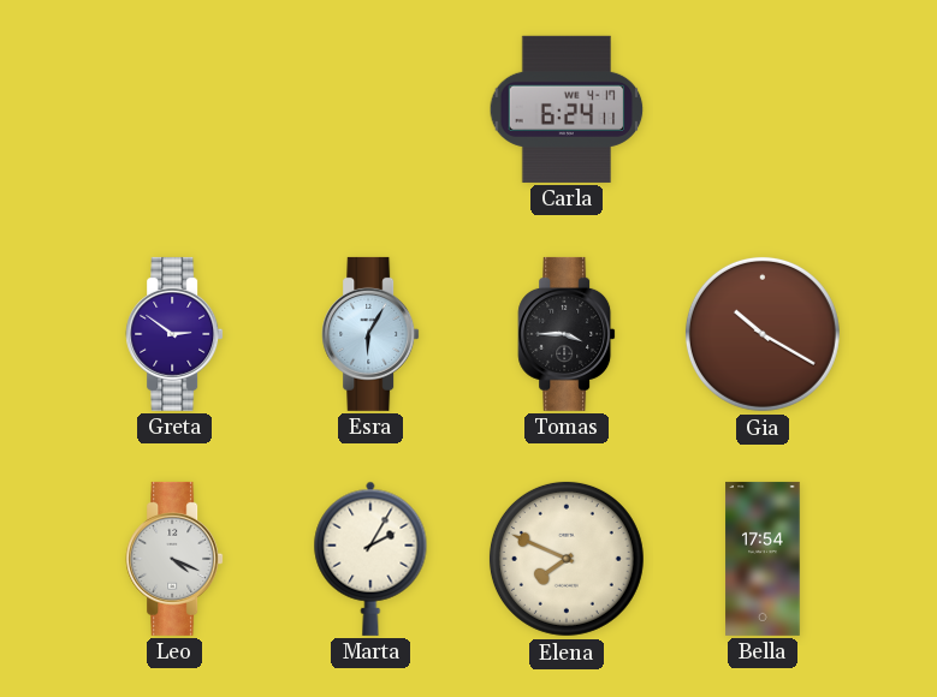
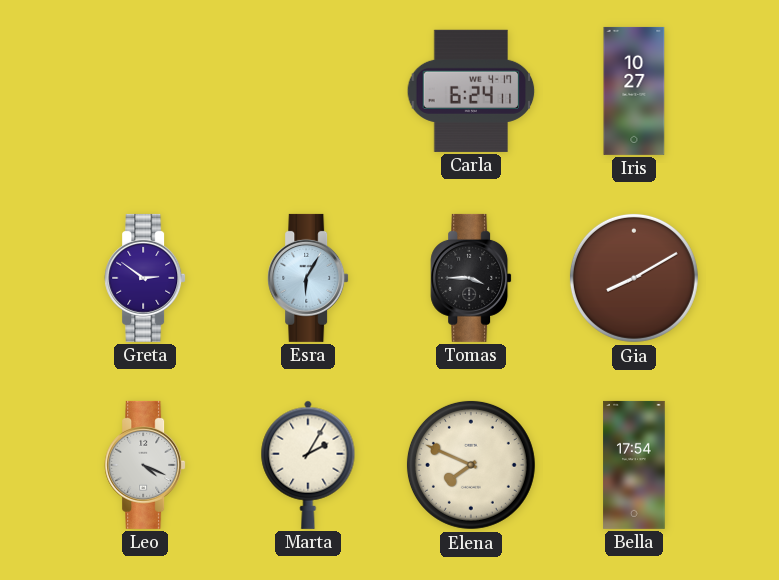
Iris: none -> 10:27 (634, 91)
Gia: 10:20 -> 8:10 (634, 278)
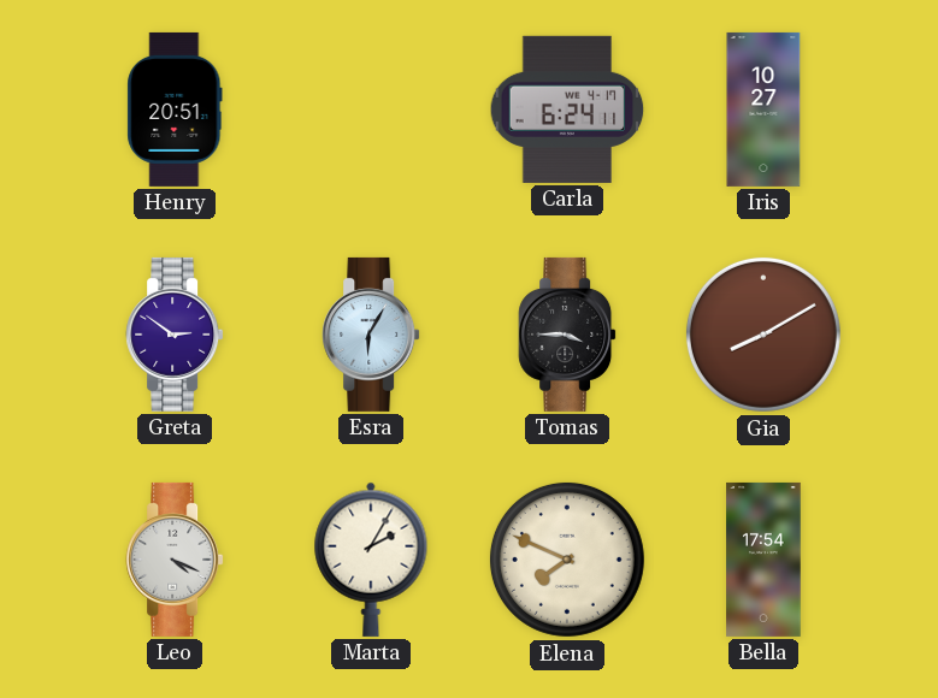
Henry: none -> 20:51 (175, 110)
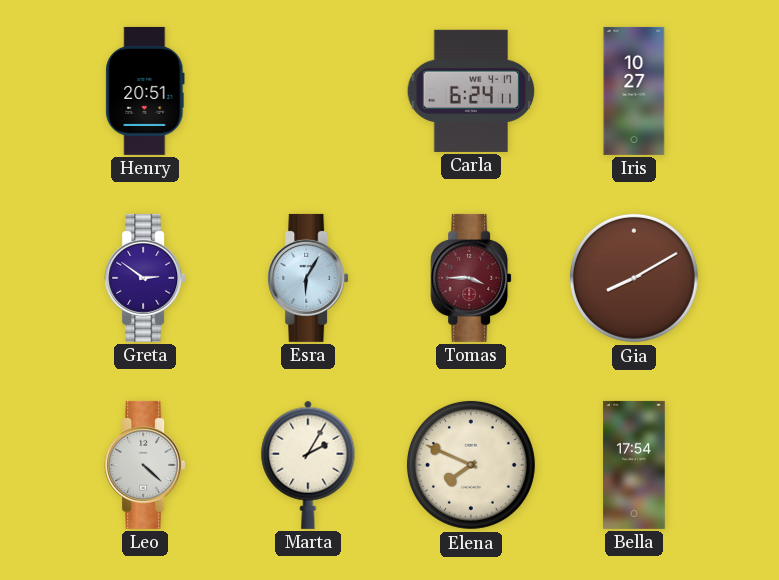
Tomas dial: black -> burgundy (471, 278)
Leo: 4:19 -> 4:22 (145, 465)
